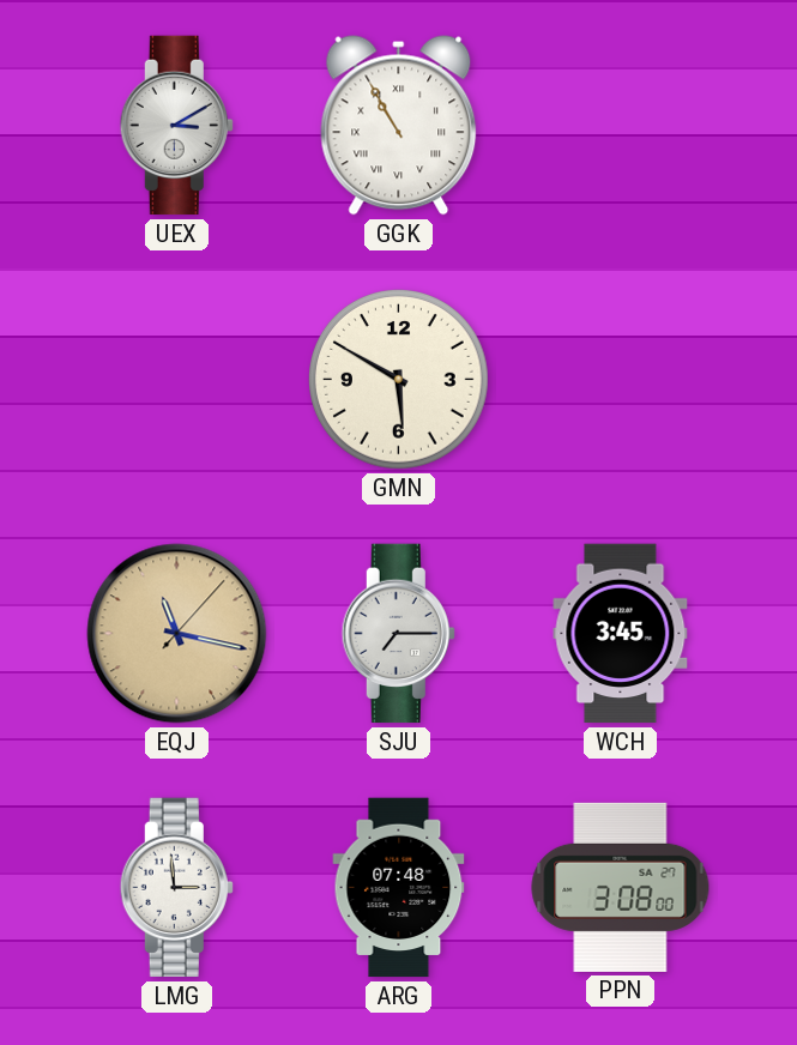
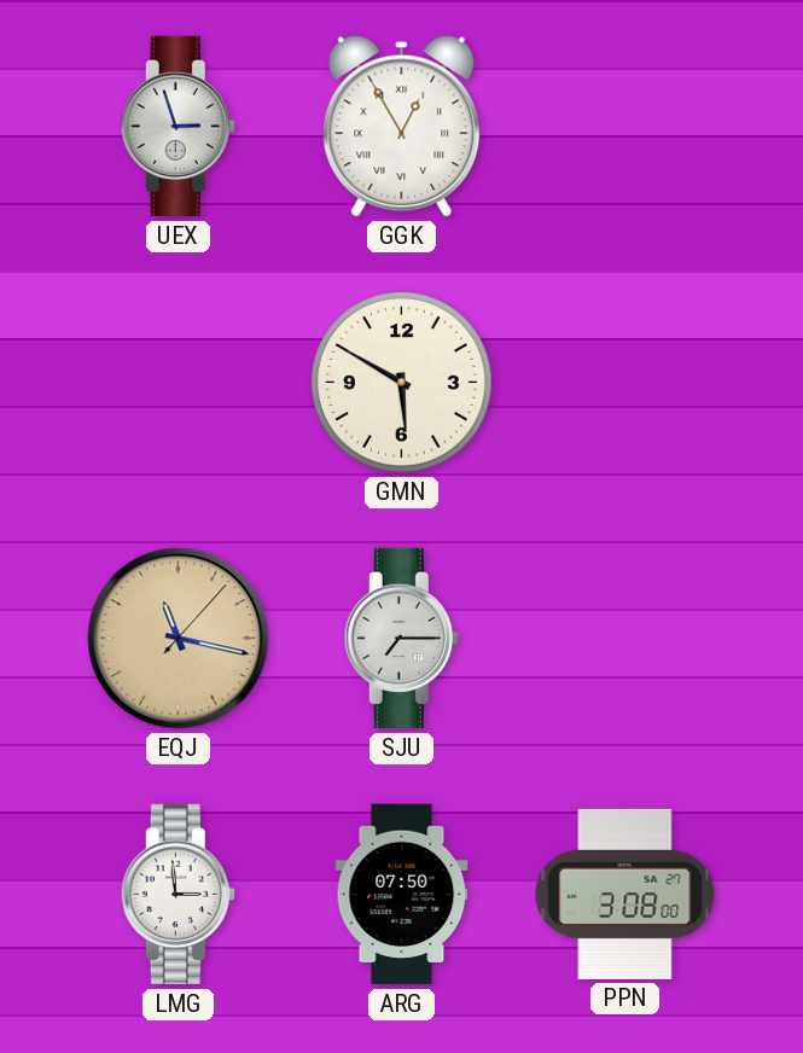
UEX: 3:10 -> 2:57 (178, 127)
GGK: 10:55 -> 12:55 (402, 127)
WCH: 3:45 -> none (621, 634)
ARG: 07:48 -> 07:50 (402, 895)
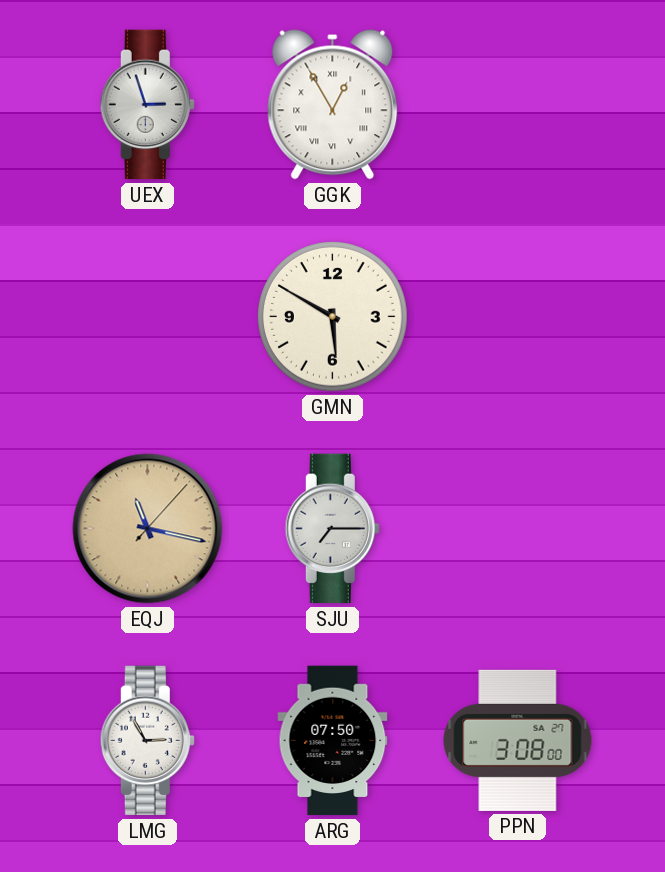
LMG: 2:59 -> 2:55 (147, 741)
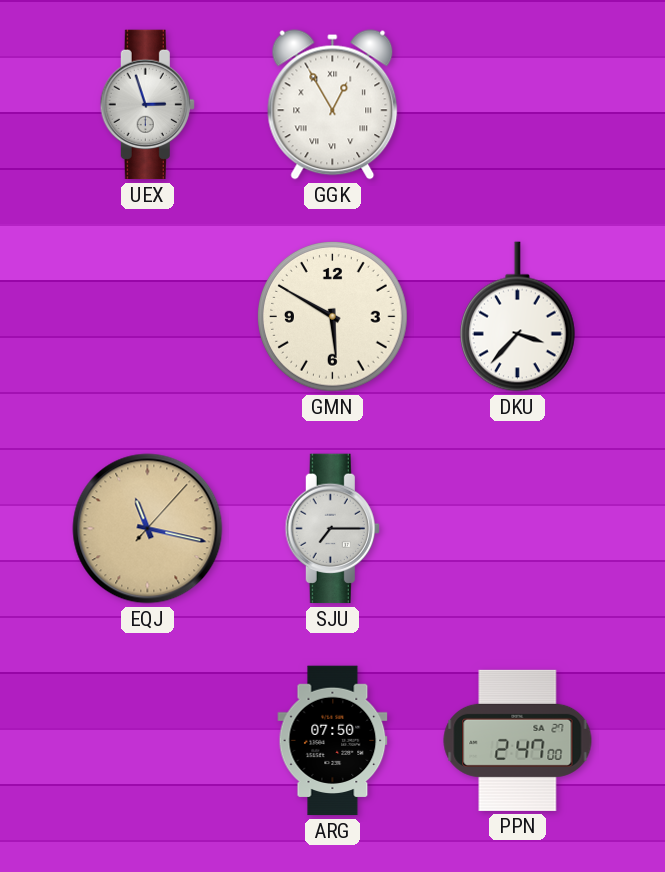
DKU: none -> 3:37 (517, 317)
LMG: 2:55 -> none (147, 741)
PPN: 3:08 -> 2:47 (518, 740)
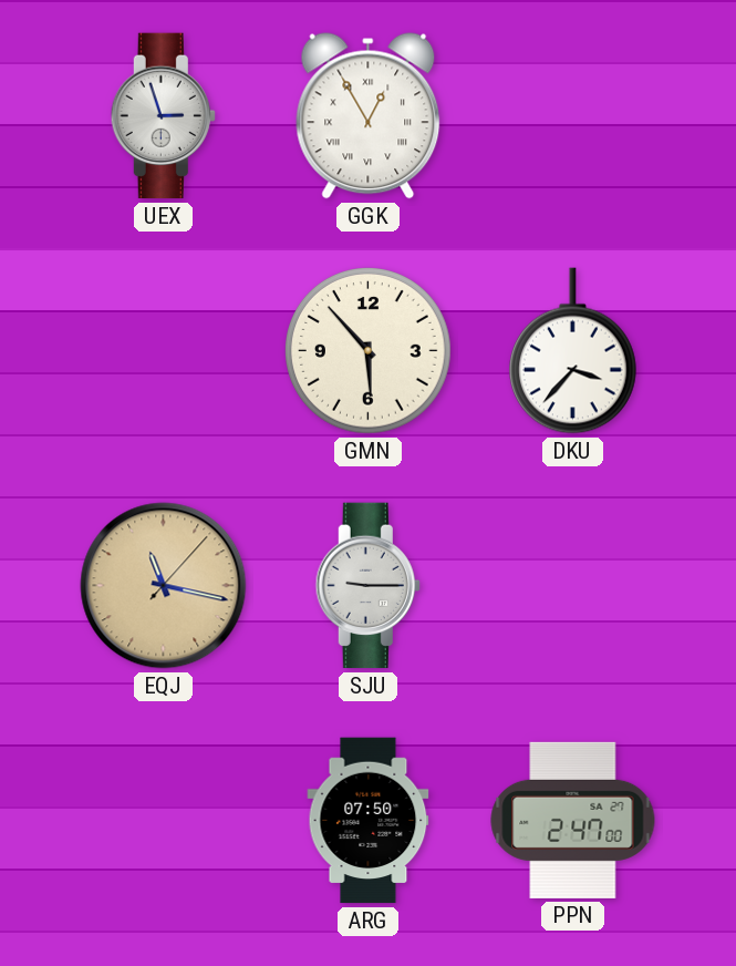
GMN: 5:50 -> 5:53 (369, 351)
SJU: 7:15 -> 9:15 (367, 586)
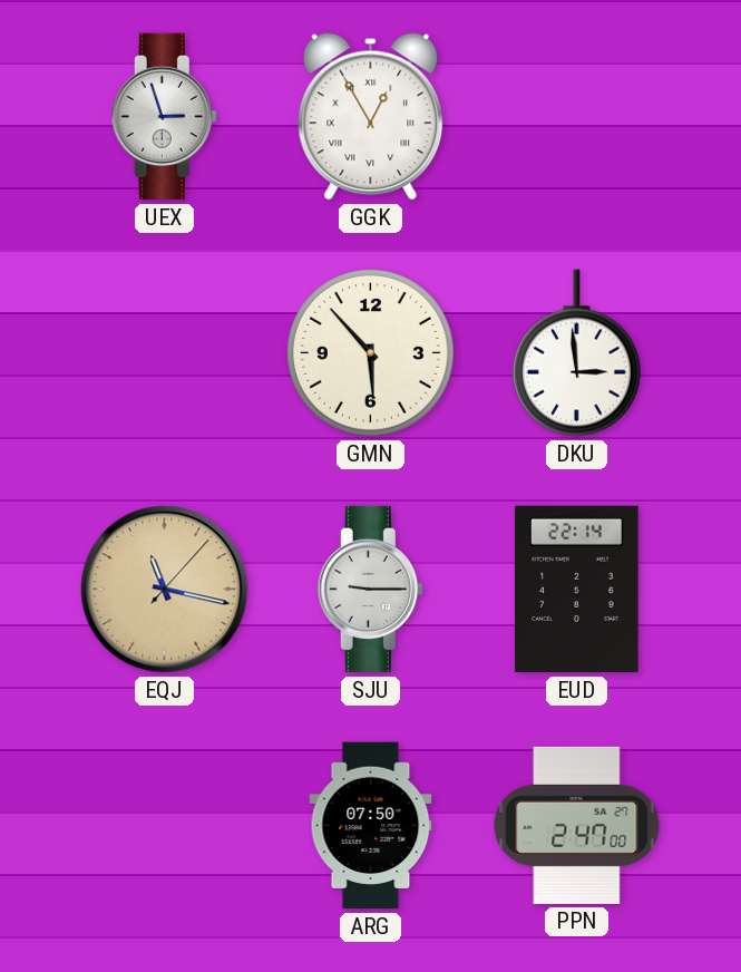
DKU: 3:37 -> 2:59 (576, 353)
EUD: none -> 22:14 (577, 590)
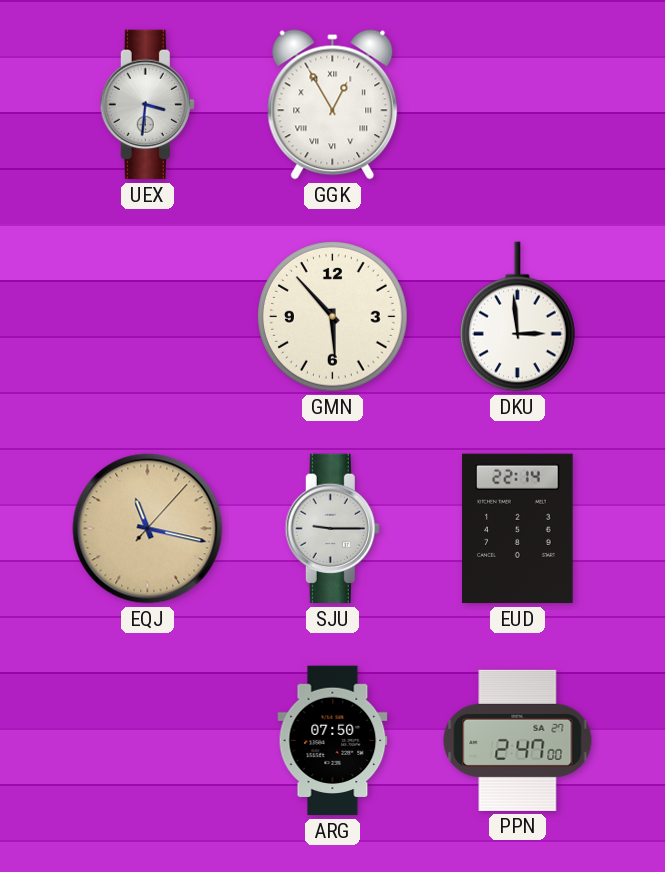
UEX: 2:57 -> 3:31 (147, 105)
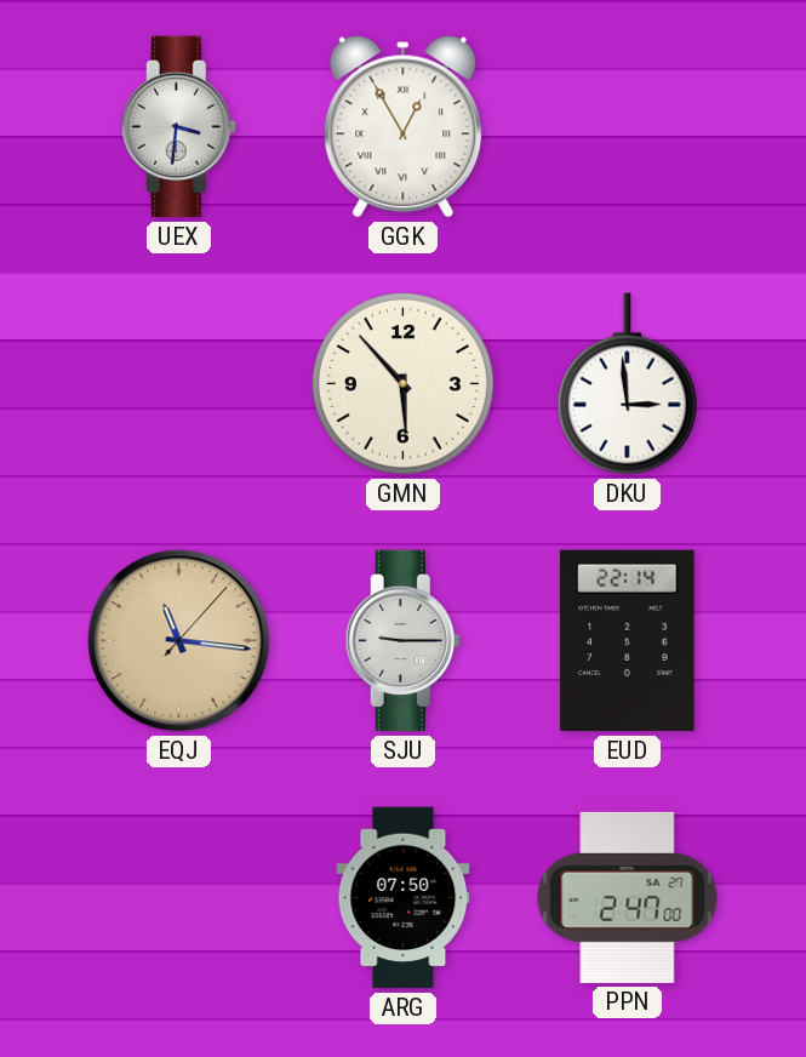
EQJ: 11:17 -> 11:16 (179, 641)
